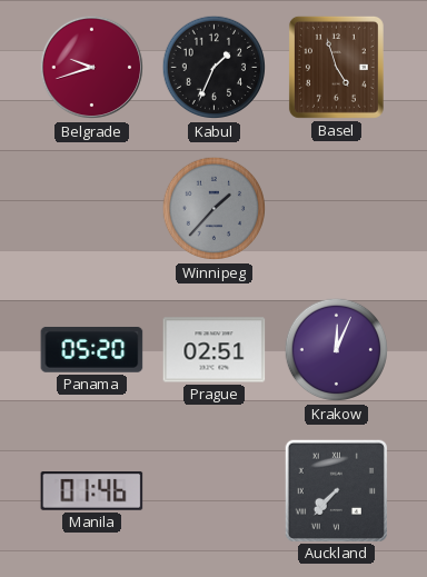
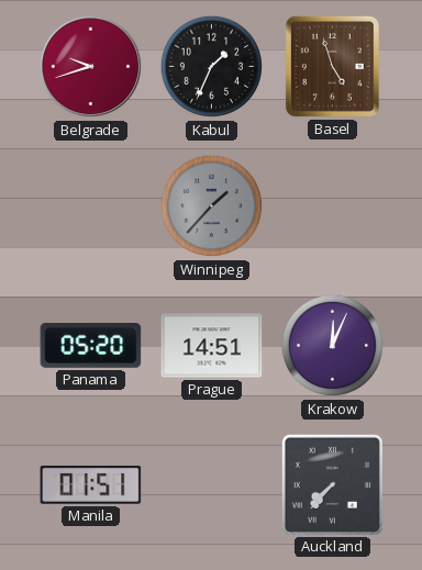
Prague: 02:51 -> 14:51 (212, 346)
Manila: 01:46 -> 01:51 (91, 485)
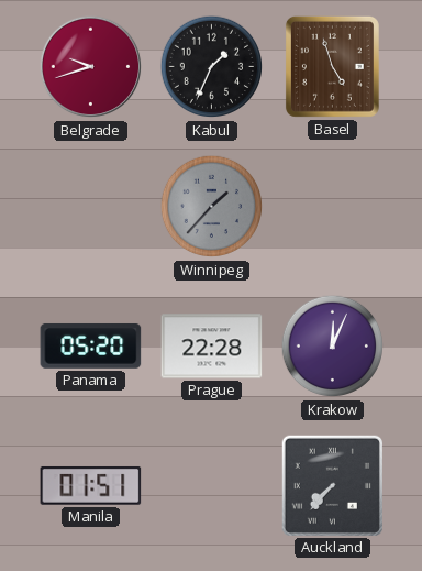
Prague: 14:51 -> 22:28 (212, 347)
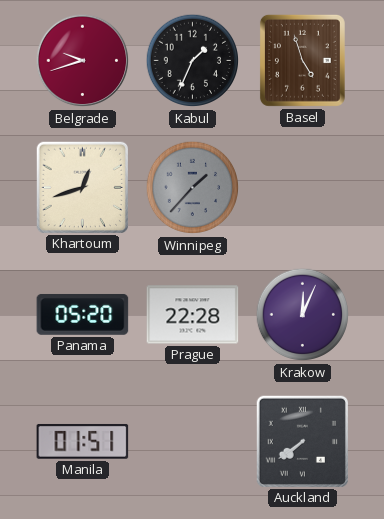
Khartoum: none -> 12:42 (82, 187)
Auckland: 7:37 -> 7:39 (302, 441)
